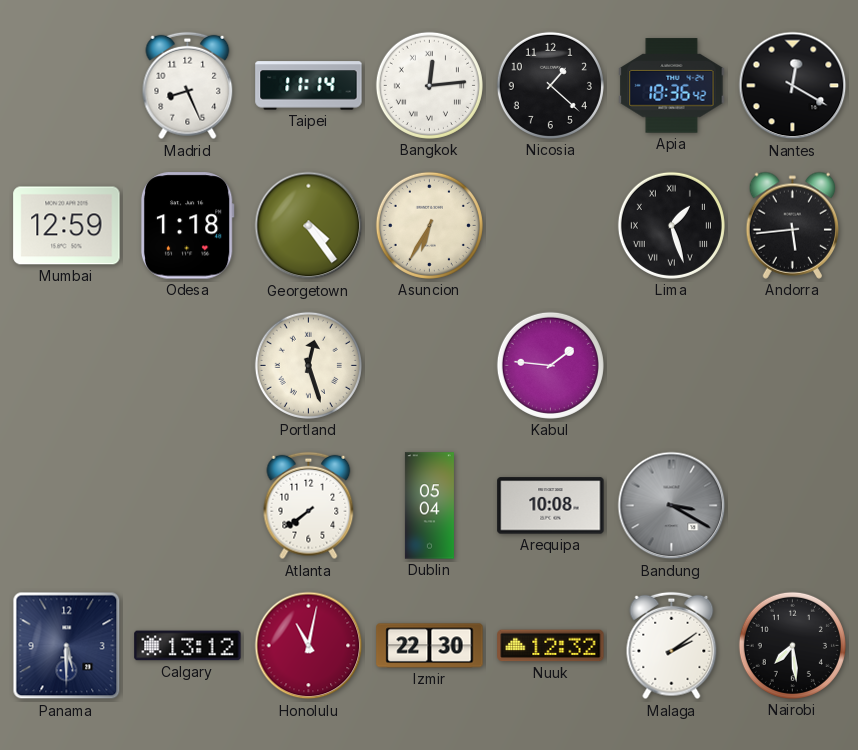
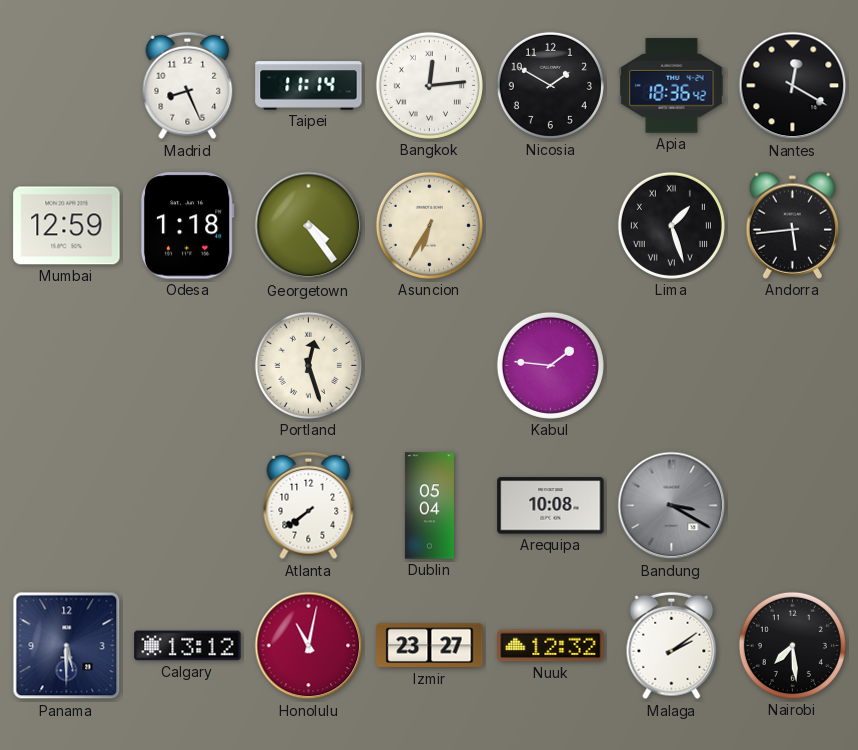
Nicosia: 1:22 -> 1:50 (550, 85)
Izmir: 22:30 -> 23:27 (430, 646)
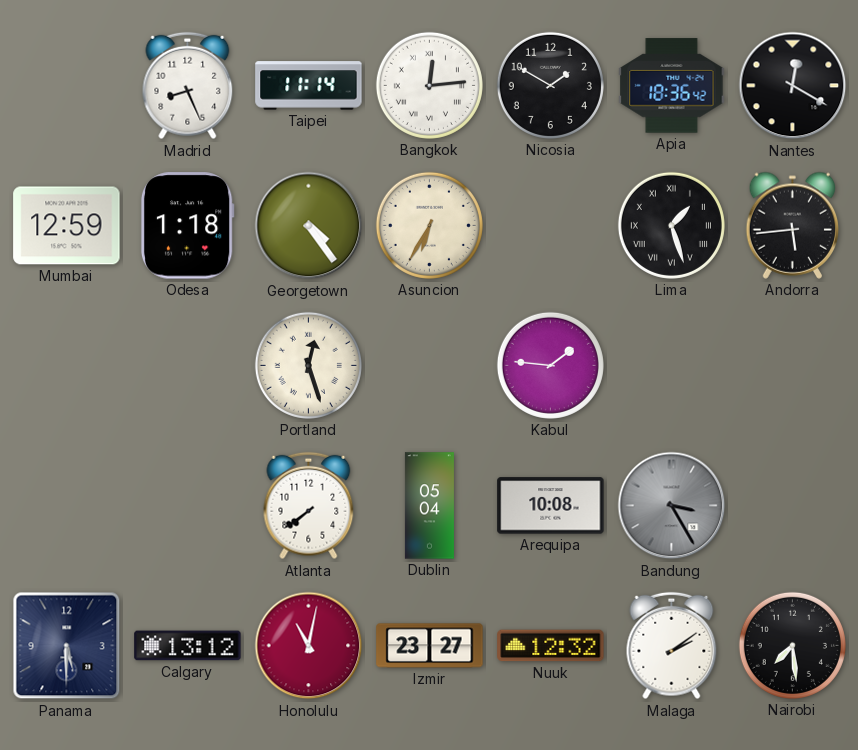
Bandung: 3:20 -> 3:25 (672, 506)
